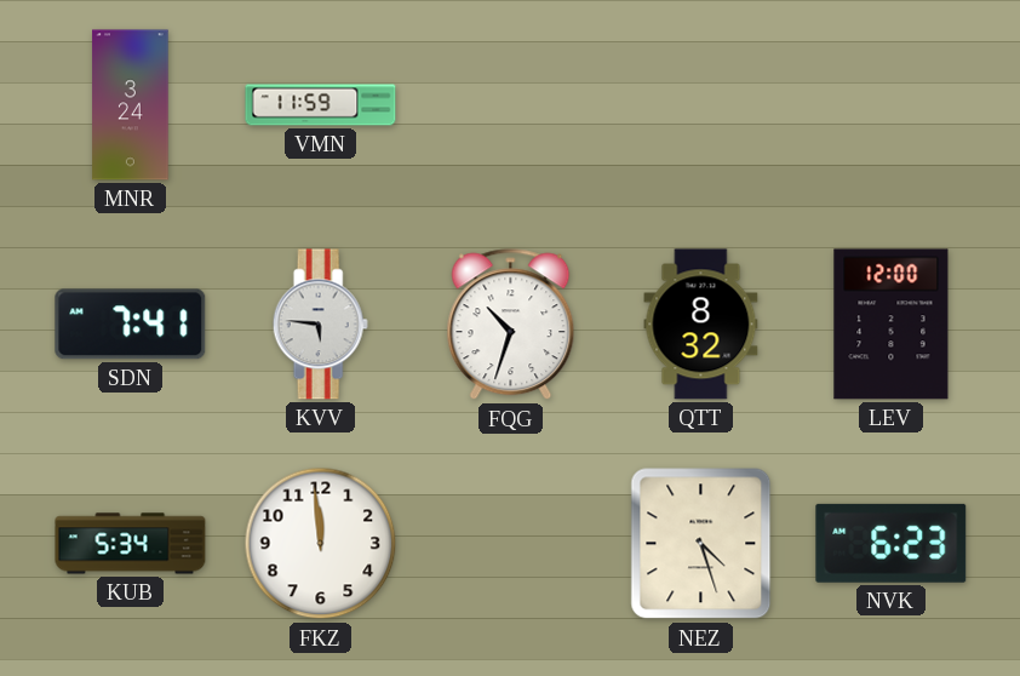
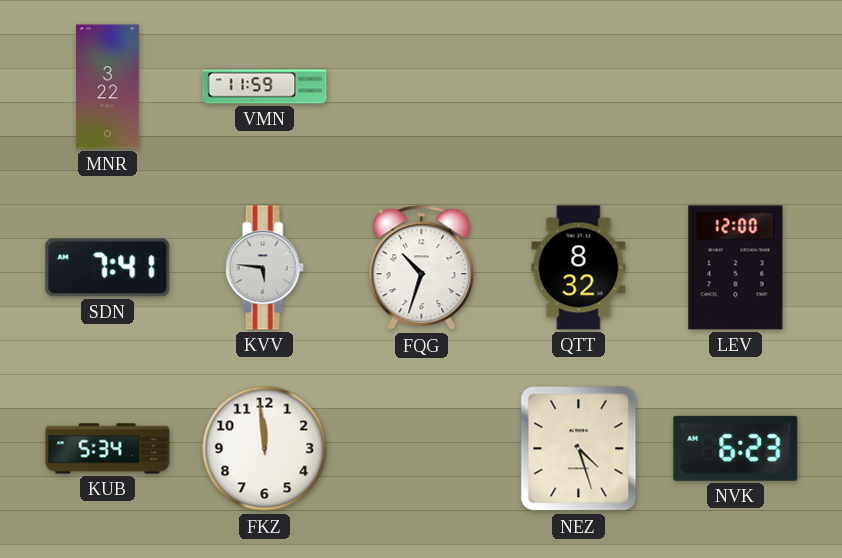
MNR: 3:24 -> 3:22 (108, 87)
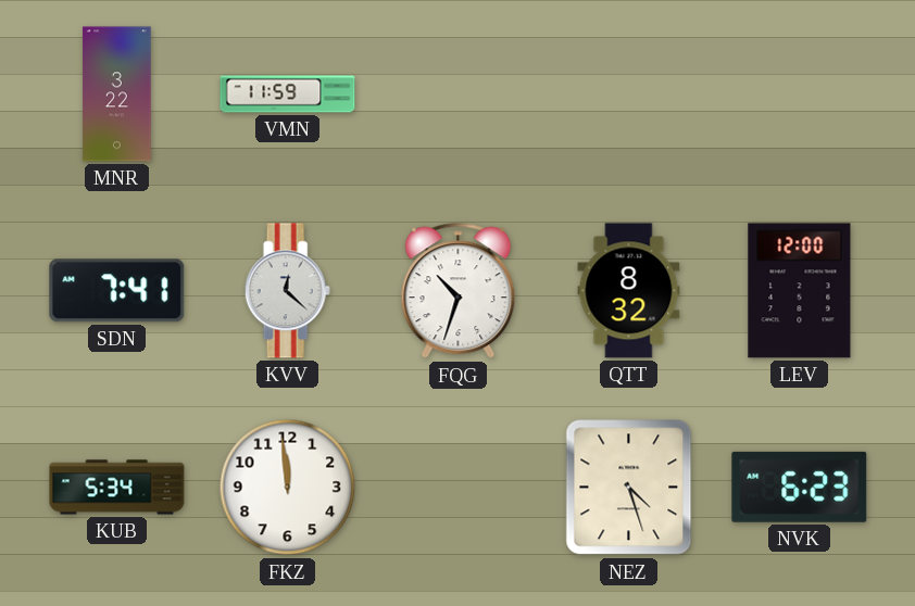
KVV: 5:46 -> 12:22 (287, 291)
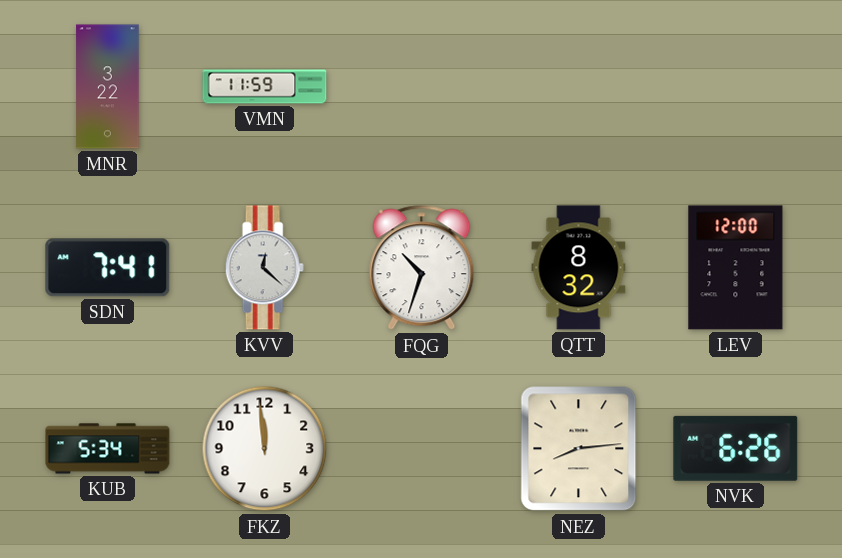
NEZ: 4:27 -> 8:14 (579, 449)
NVK: 6:23 -> 6:26 (736, 448)
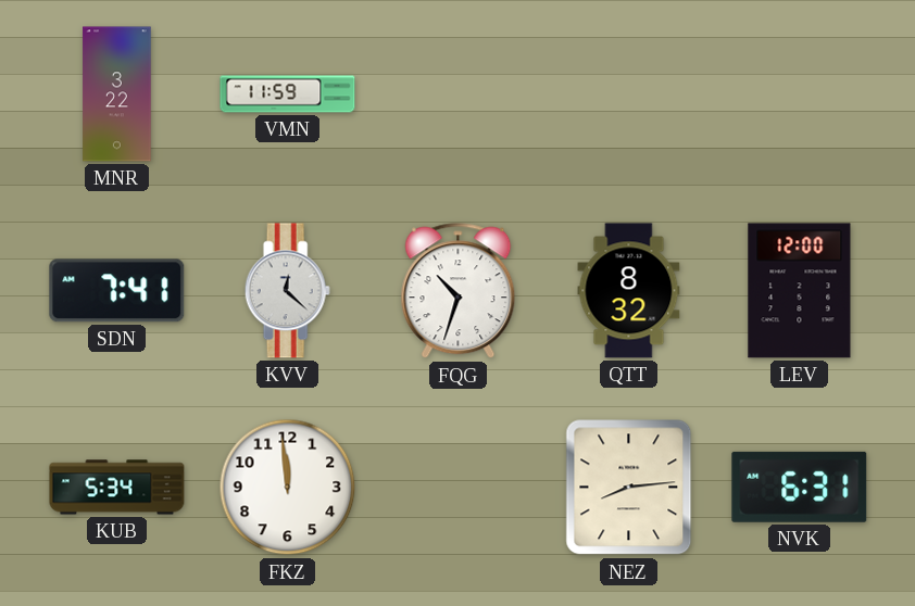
NVK: 6:26 -> 6:31 (800, 487)
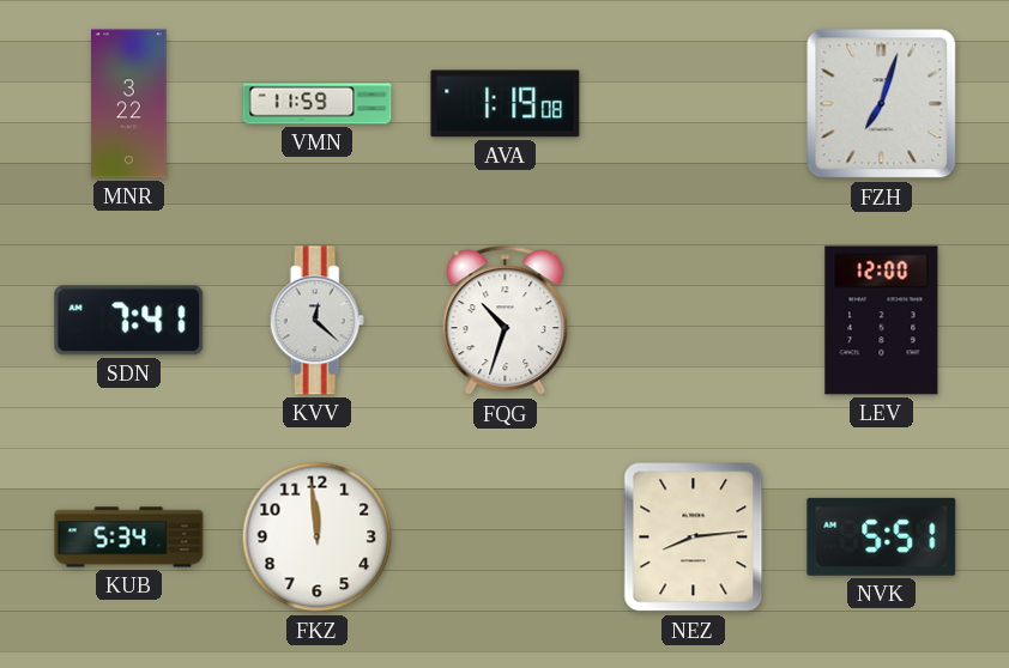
AVA: none -> 1:19 (506, 104)
FZH: none -> 7:03 (882, 104)
QTT: 8:32 -> none (629, 291)
NVK: 6:31 -> 5:51 (882, 536)
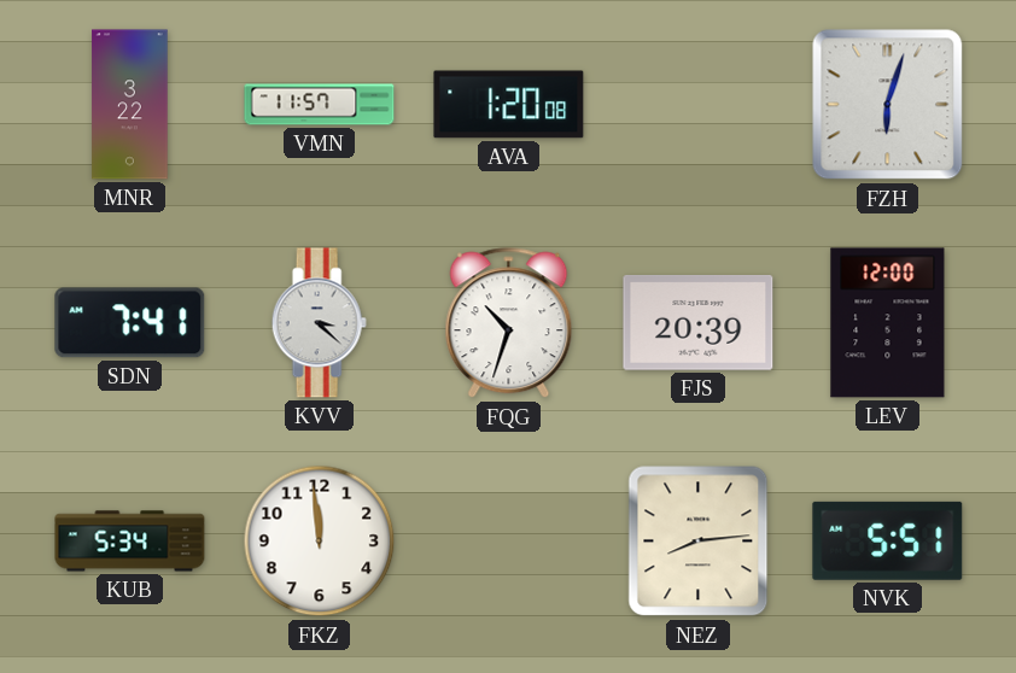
VMN: 11:59 -> 11:57 (320, 105)
AVA: 1:19 -> 1:20 (509, 105)
FZH: 7:03 -> 6:03 (888, 105)
KVV: 12:22 -> 3:22 (319, 323)
FJS: none -> 20:39 (699, 323)
